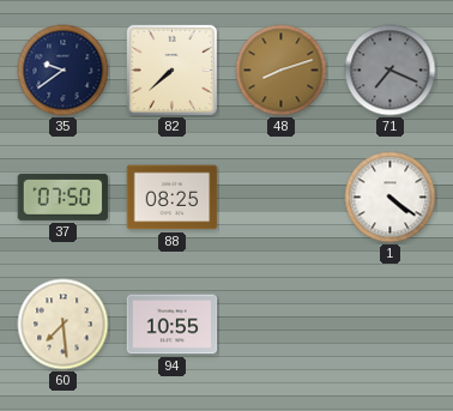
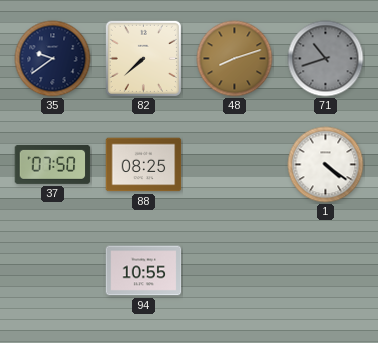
71: 7:19 -> 10:42 (326, 59)
60: 7:29 -> none (64, 325)
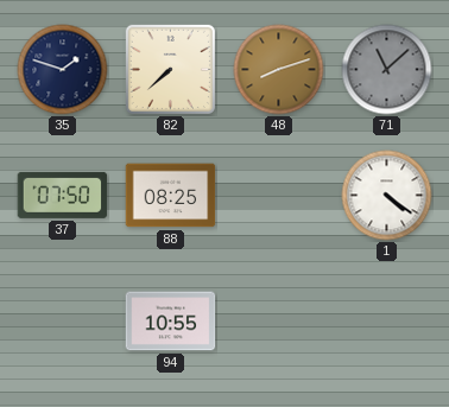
35: 9:39 -> 1:48 (63, 70)
71: 10:42 -> 11:08 (387, 70)
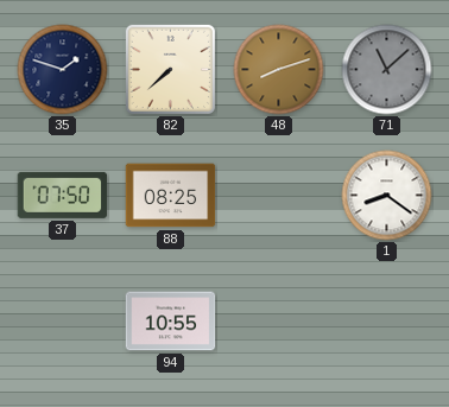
1: 4:21 -> 8:21 (387, 196)
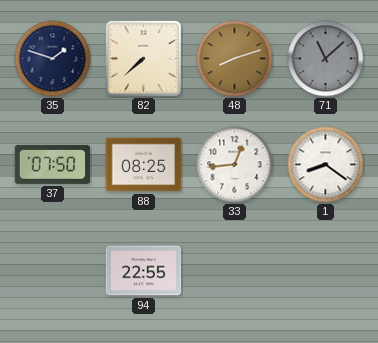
33: none -> 12:44 (235, 165)
94: 10:55 -> 22:55 (144, 271)
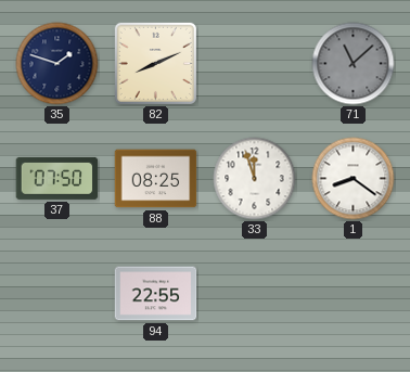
82: 7:38 -> 8:11 (155, 63)
48: 8:12 -> none (235, 59)
33: 12:44 -> 11:57 (255, 179)
